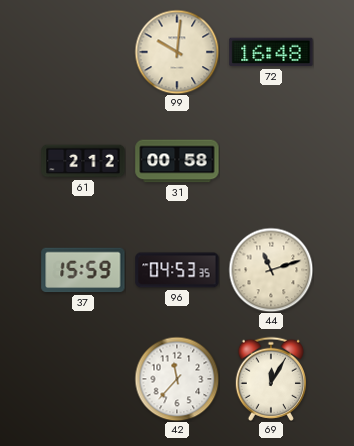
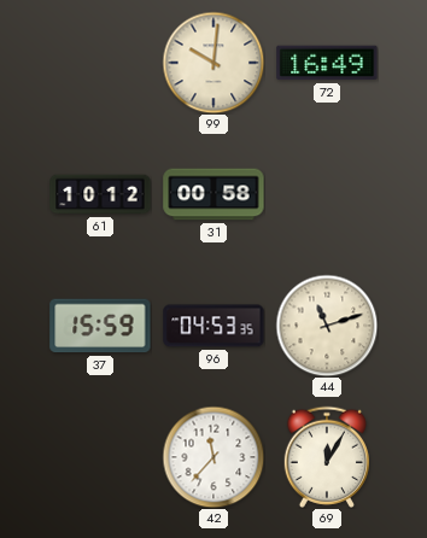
72: 16:48 -> 16:49 (327, 63)
61: 2:12 -> 10:12 (100, 194)
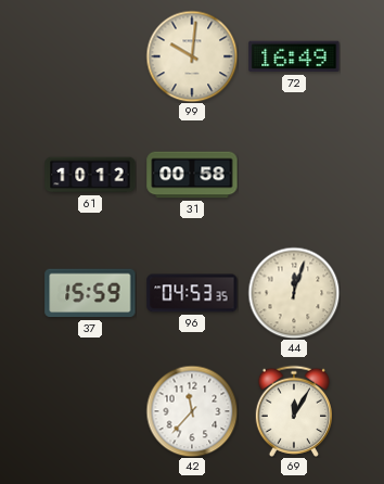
44: 11:12 -> 12:03 (294, 293)
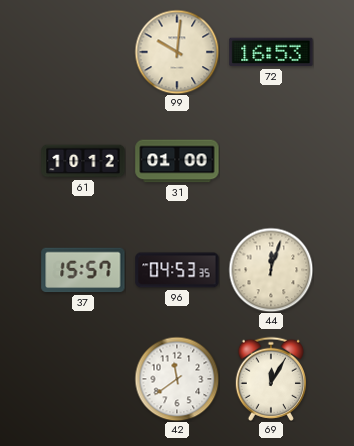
72: 16:49 -> 16:53 (271, 52)
31: 00:58 -> 01:00 (177, 161)
37: 15:59 -> 15:57 (83, 270)
42: 11:37 -> 11:39 (177, 379)
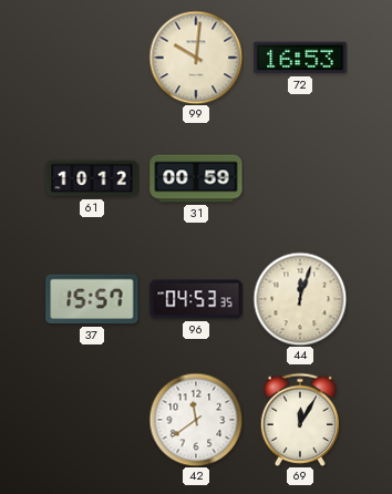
31: 01:00 -> 00:59 (196, 178)
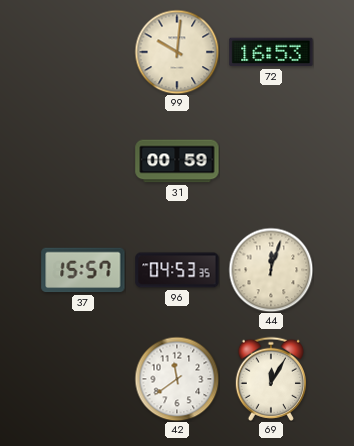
61: 10:12 -> none (92, 178)
